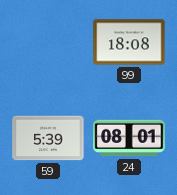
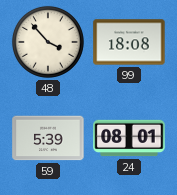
48: none -> 3:53 (48, 42)
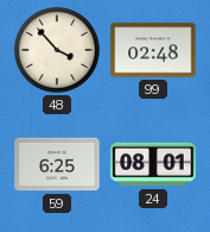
99: 18:08 -> 02:48 (153, 50)
59: 5:39 -> 6:25 (57, 164)
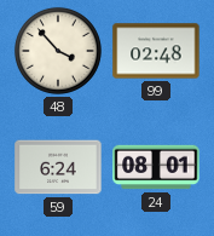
59: 6:25 -> 6:24 (58, 167)
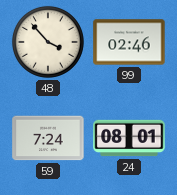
99: 02:48 -> 02:46 (129, 42)
59: 6:24 -> 7:24 (48, 138)
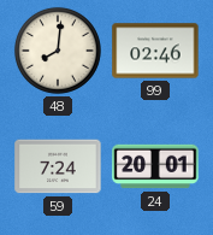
48: 3:53 -> 8:01 (58, 51)
24: 08:01 -> 20:01 (155, 166)
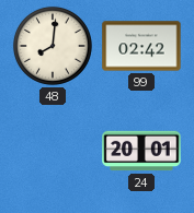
99: 02:46 -> 02:42 (141, 46)
59: 7:24 -> none (58, 166)
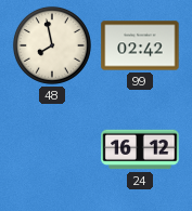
48: 8:01 -> 7:58 (52, 45)
24: 20:01 -> 16:12 (140, 149)
